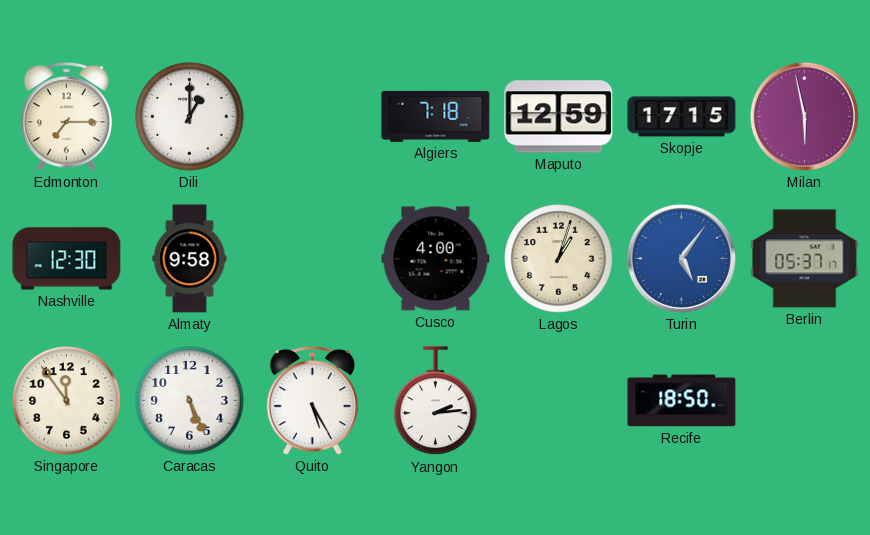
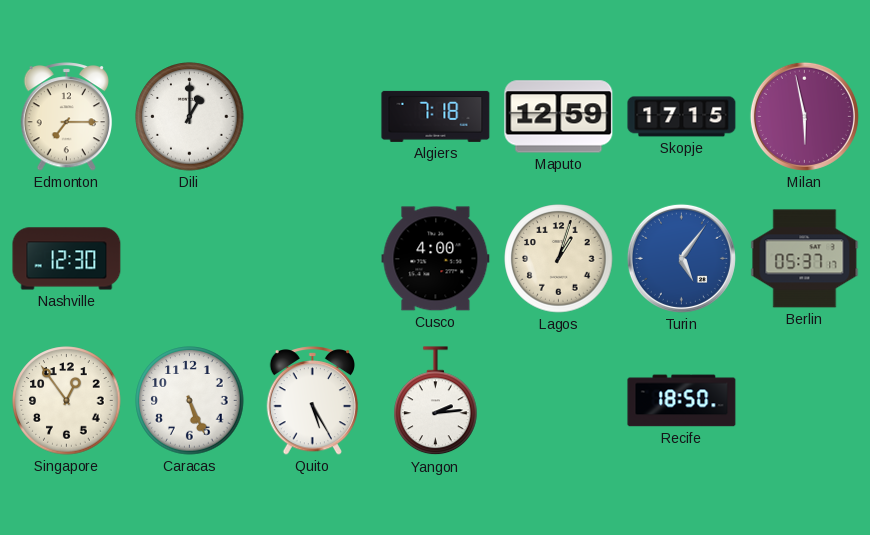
Almaty: 9:58 -> none (190, 259)
Singapore: 11:54 -> 12:54 (67, 401)
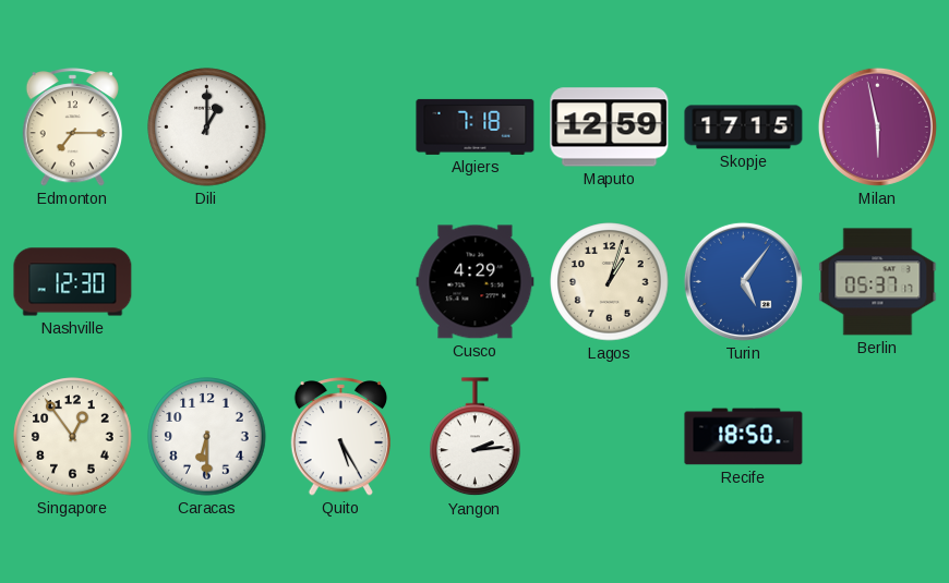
Cusco: 4:00 -> 4:29 (476, 282)
Caracas: 5:26 -> 6:30 (207, 437)
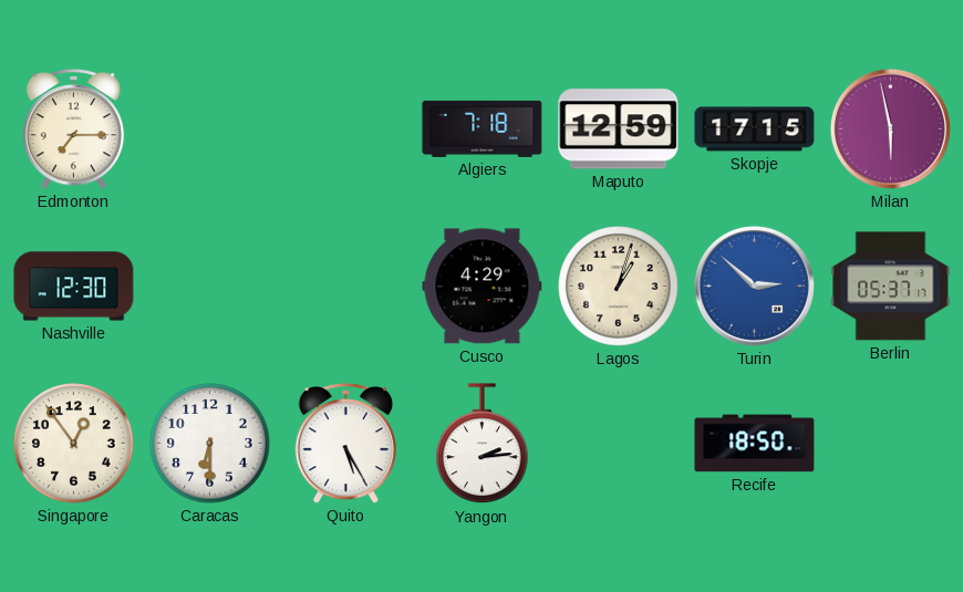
Dili: 1:00 -> none (207, 127)
Turin: 5:06 -> 2:52 (754, 285)
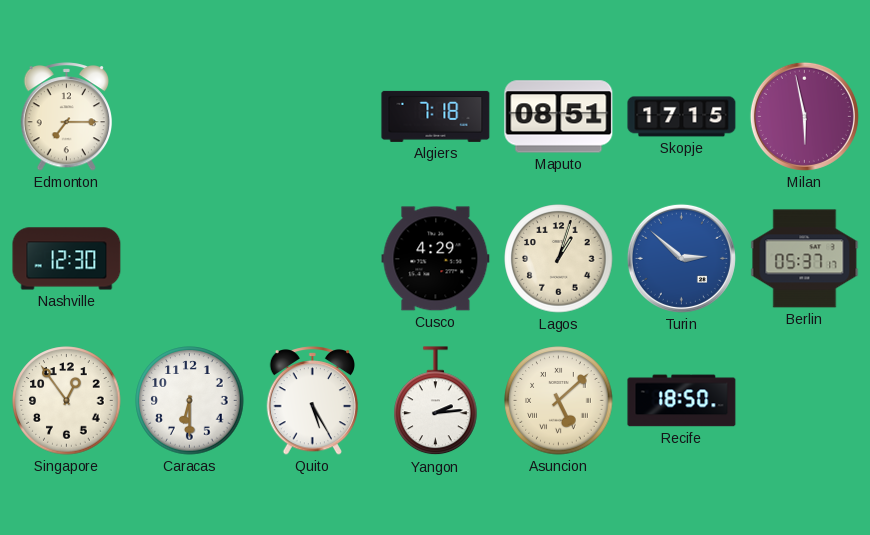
Maputo: 12:59 -> 08:51 (559, 117)
Asuncion: none -> 5:08 (559, 401)
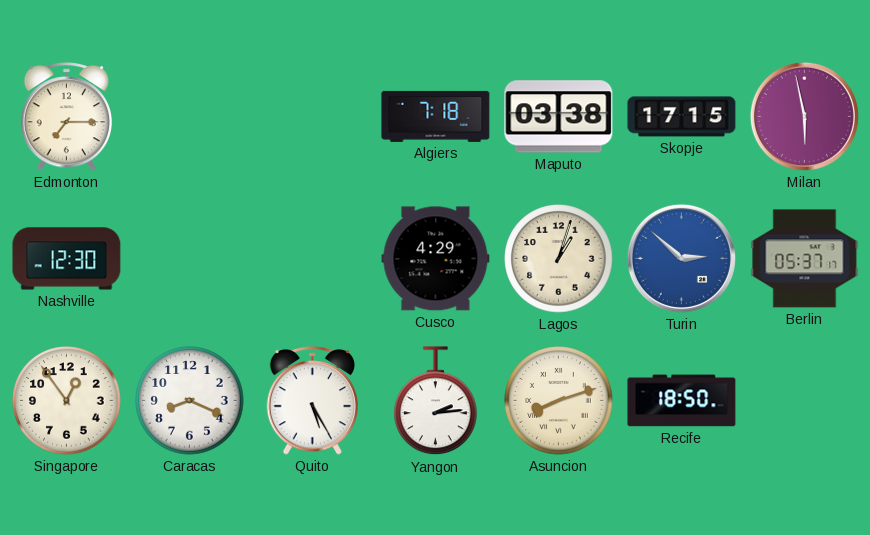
Maputo: 08:51 -> 03:38 (559, 117)
Caracas: 6:30 -> 8:19 (190, 401)
Asuncion: 5:08 -> 8:12 (559, 401)
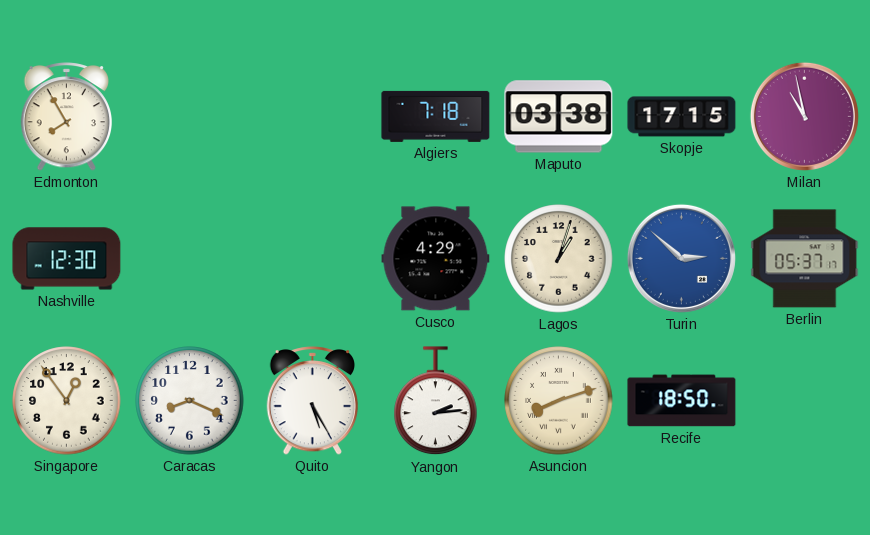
Edmonton: 7:15 -> 7:55 (66, 117)
Milan: 5:58 -> 10:58 (804, 116)
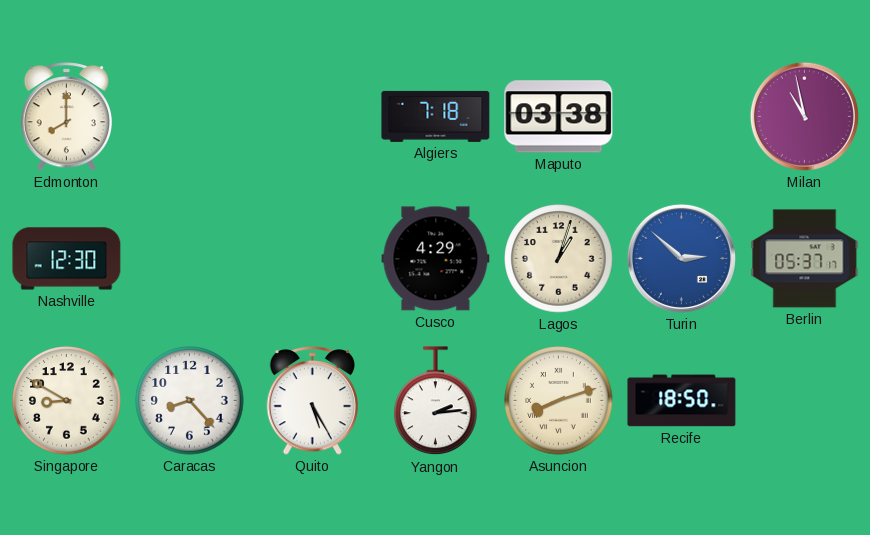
Edmonton: 7:55 -> 8:00 (66, 117)
Skopje: 17:15 -> none (682, 117)
Singapore: 12:54 -> 8:50 (67, 401)
Caracas: 8:19 -> 8:23 (190, 401)
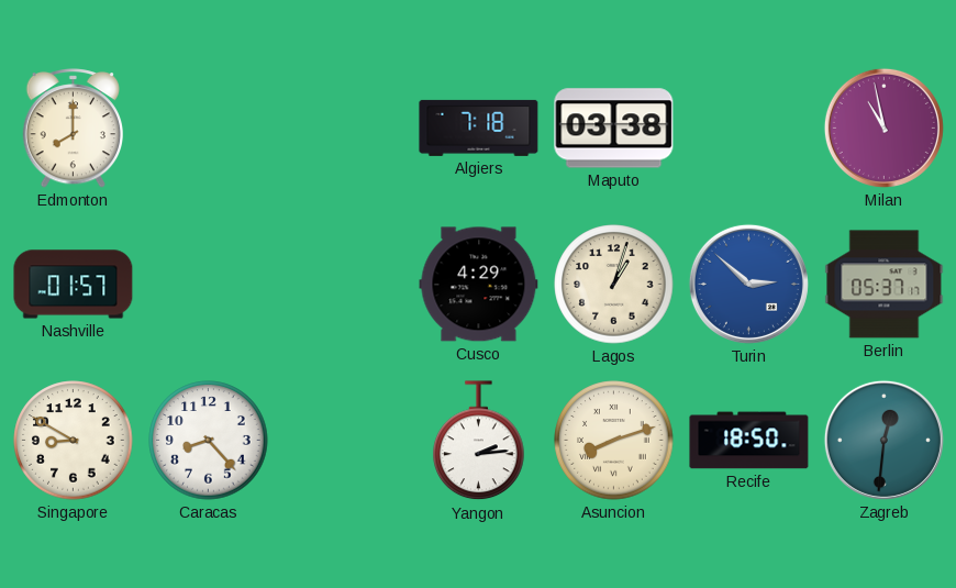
Nashville: 12:30 -> 01:57 (74, 285)
Quito: 5:25 -> none (312, 401)
Zagreb: none -> 12:31 (883, 440)
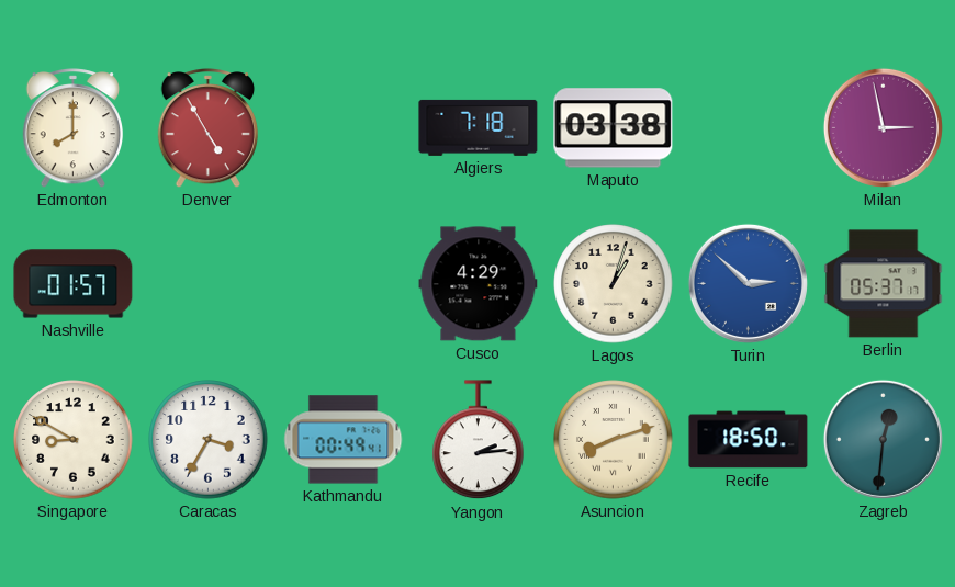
Denver: none -> 4:55 (207, 128)
Milan: 10:58 -> 2:58 (883, 127)
Caracas: 8:23 -> 3:35 (209, 440)
Kathmandu: none -> 00:49 (344, 440)
